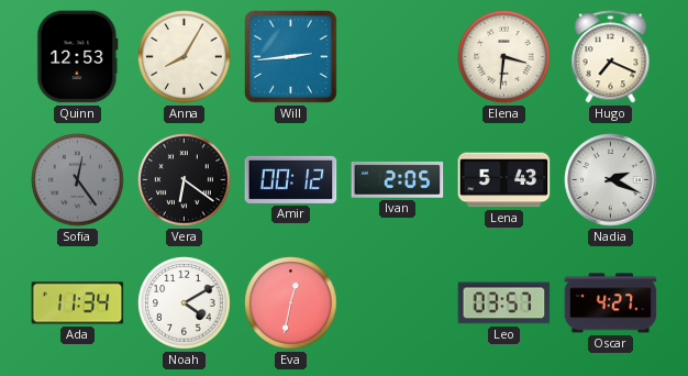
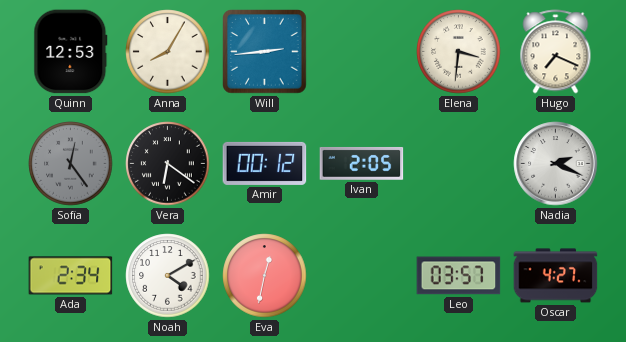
Lena: 5:43 -> none (504, 180)
Ada: 11:34 -> 2:34 (71, 276)
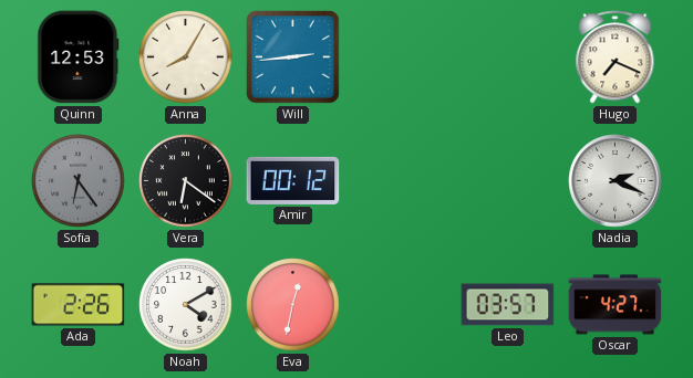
Elena: 3:31 -> none (459, 52)
Sofia: 12:24 -> 6:24 (79, 181)
Ivan: 2:05 -> none (362, 163)
Ada: 2:34 -> 2:26 (79, 305)
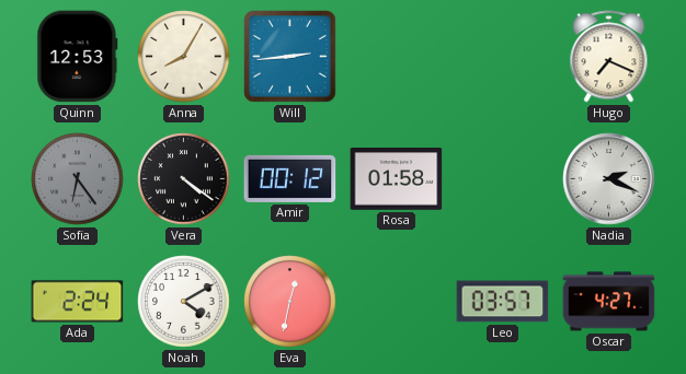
Vera: 6:21 -> 4:21 (184, 179)
Rosa: none -> 01:58 (397, 179)
Ada: 2:26 -> 2:24 (78, 302)
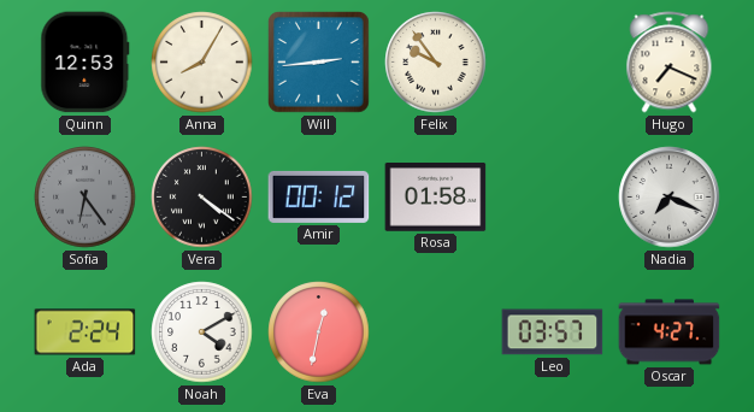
Felix: none -> 9:54 (436, 63)
Nadia: 2:19 -> 7:19 (670, 198)
